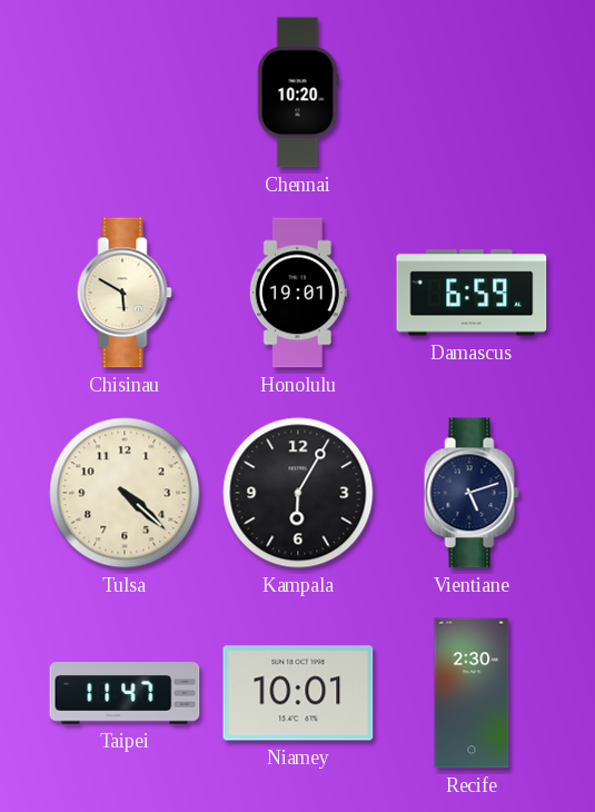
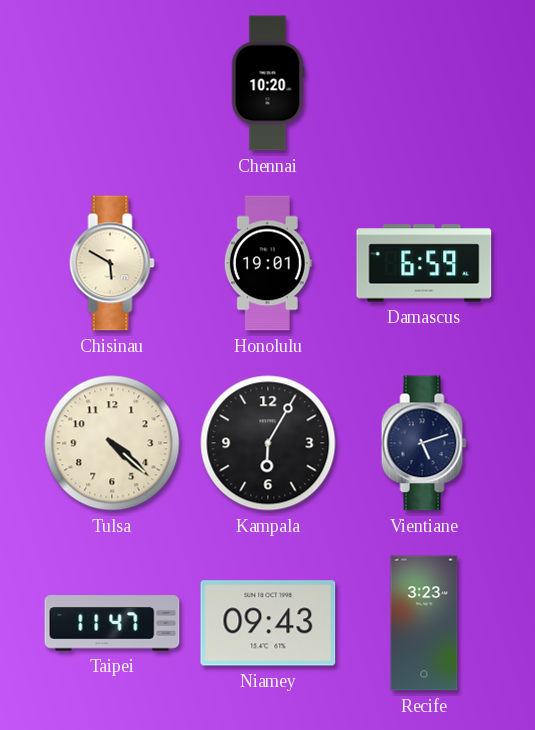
Niamey: 10:01 -> 09:43 (268, 623)
Recife: 2:30 -> 3:23 (424, 623)
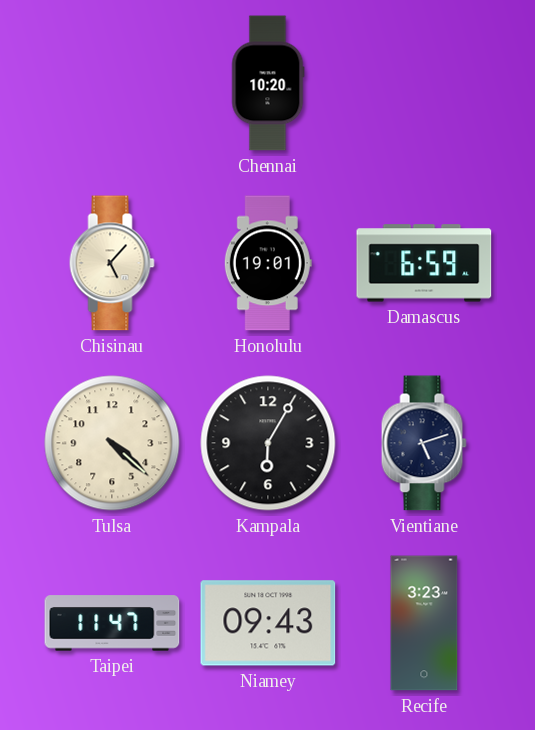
Chisinau: 5:50 -> 5:07 (112, 263)
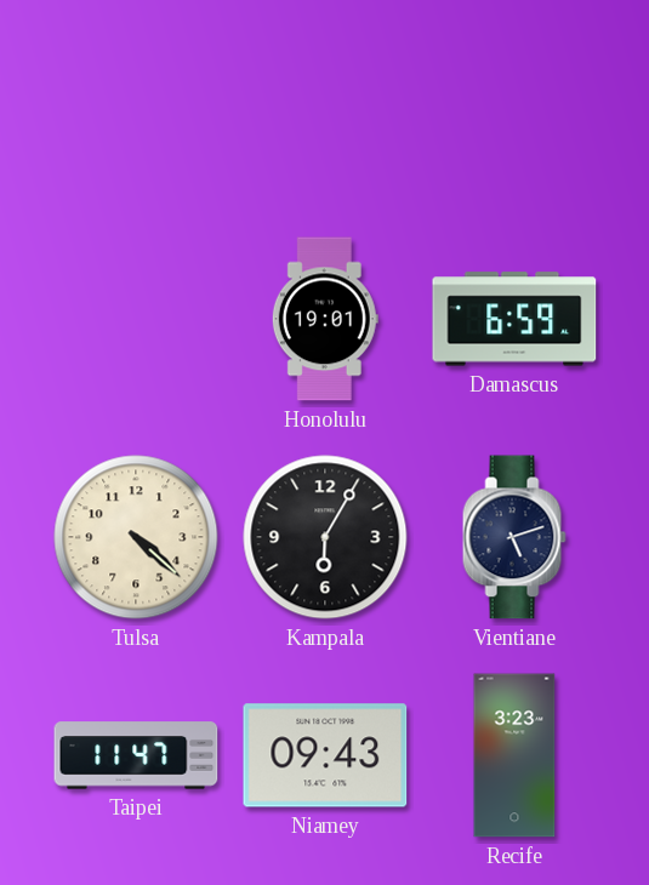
Chennai: 10:20 -> none (268, 83)
Chisinau: 5:07 -> none (112, 263)
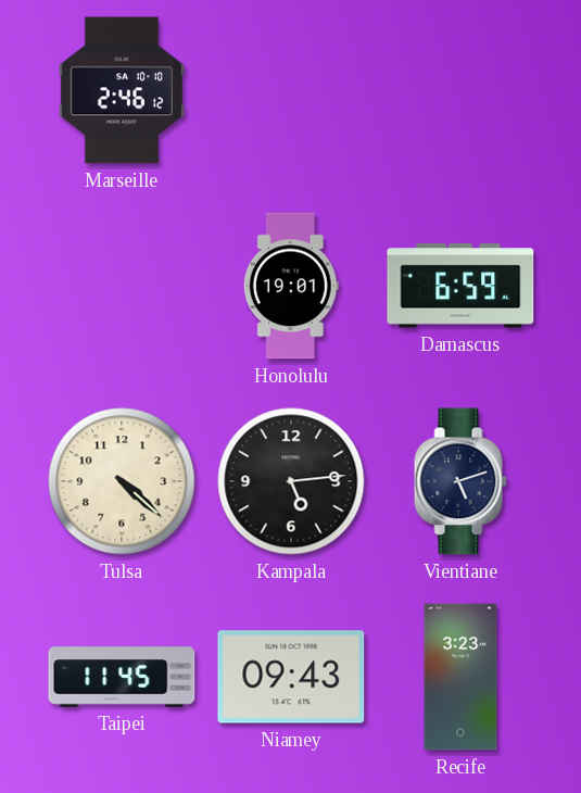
Marseille: none -> 2:46 (122, 90)
Kampala: 6:05 -> 5:14 (291, 481)
Taipei: 11:47 -> 11:45 (122, 677)
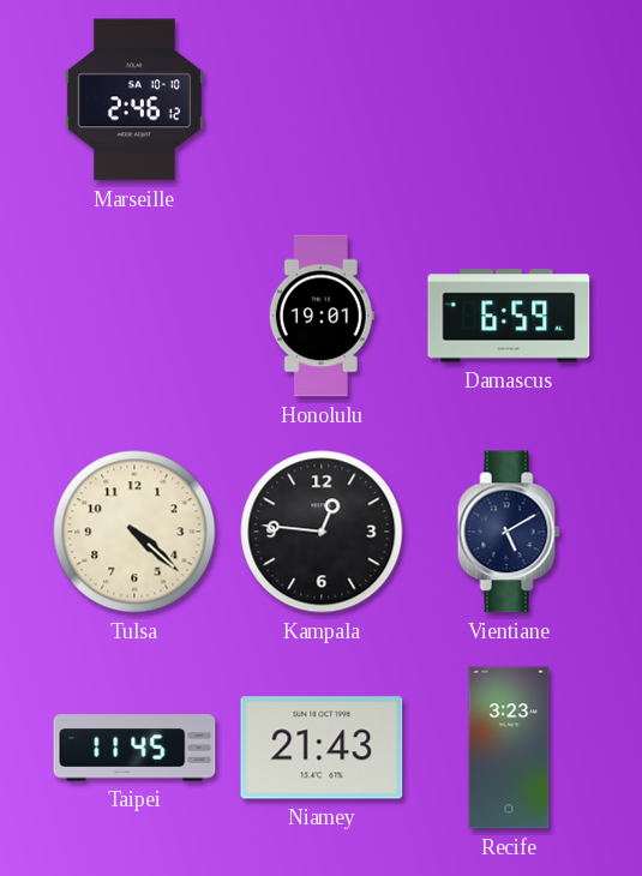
Kampala: 5:14 -> 12:46 (322, 532)
Vientiane: 5:12 -> 5:10 (509, 532)
Niamey: 09:43 -> 21:43 (322, 748)
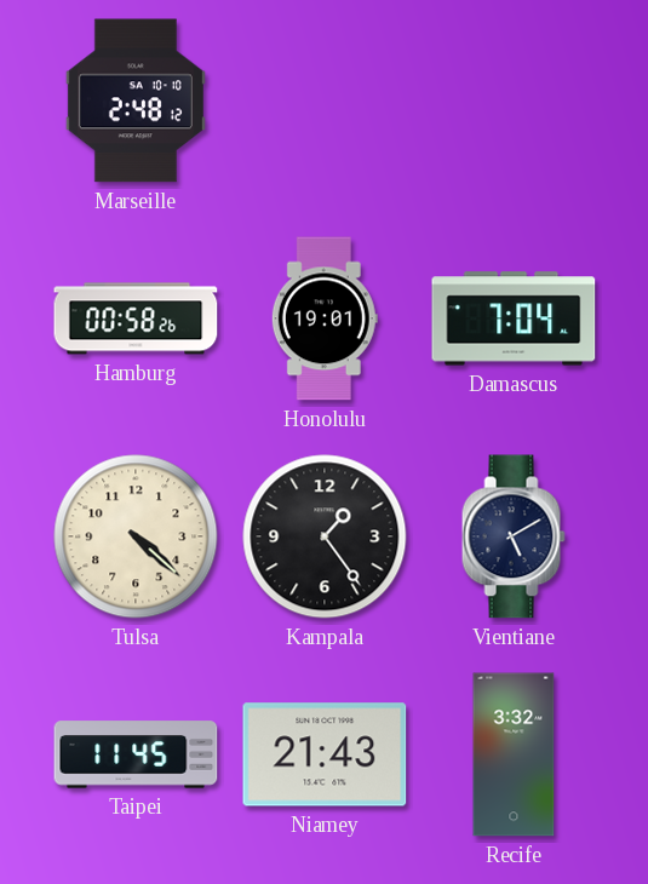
Marseille: 2:46 -> 2:48 (136, 101)
Hamburg: none -> 00:58 (136, 318)
Damascus: 6:59 -> 7:04 (514, 318)
Kampala: 12:46 -> 1:24 (325, 536)
Recife: 3:23 -> 3:32 (514, 754)
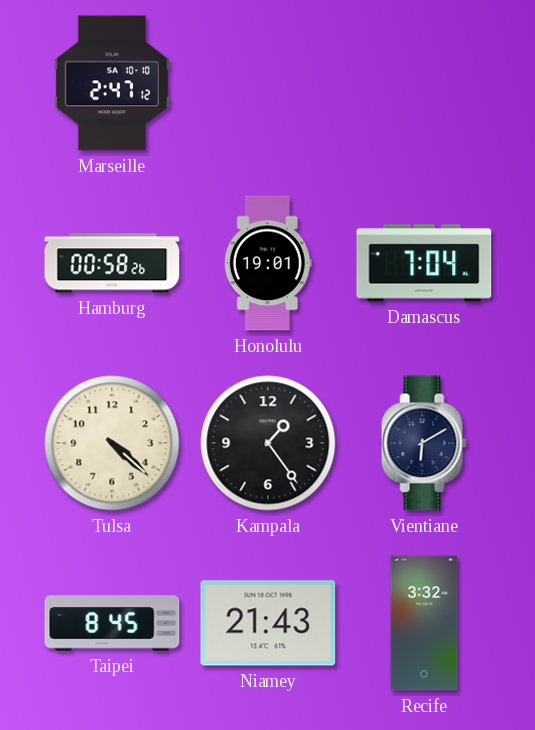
Marseille: 2:48 -> 2:47 (112, 83)
Vientiane: 5:10 -> 6:10 (424, 443)
Taipei: 11:45 -> 8:45 (112, 623)
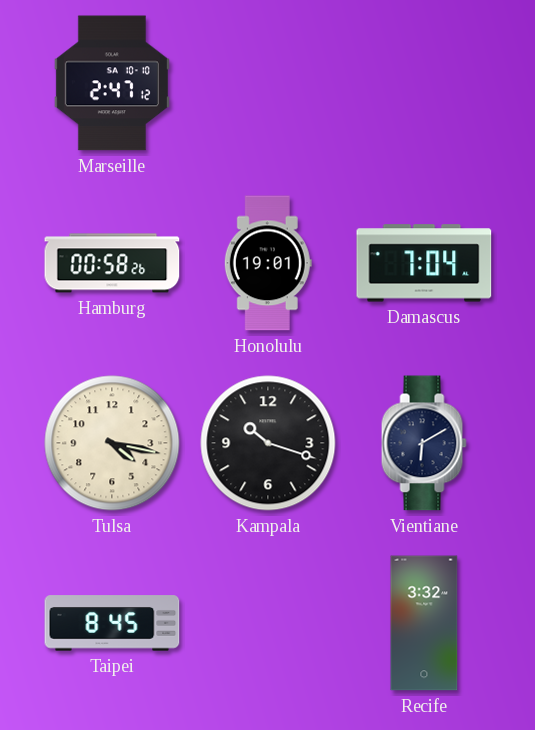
Tulsa: 4:22 -> 4:17 (112, 443)
Kampala: 1:24 -> 10:18 (268, 443)
Niamey: 21:43 -> none (268, 623)
